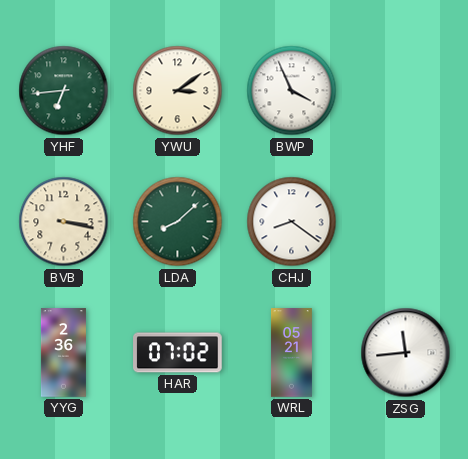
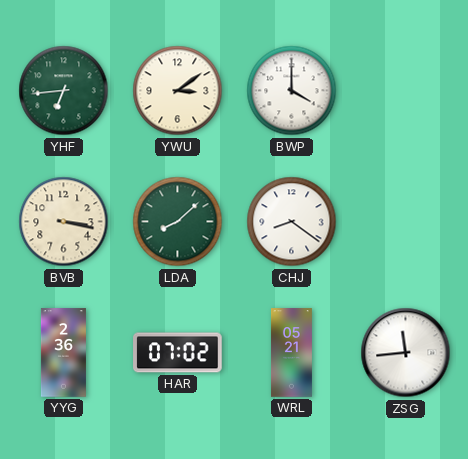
BWP: 3:56 -> 4:00 (292, 91)
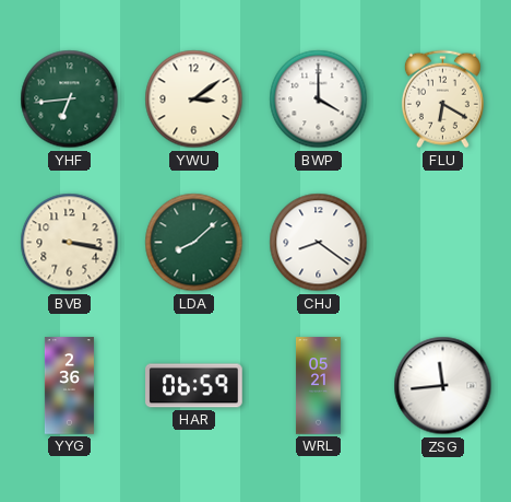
FLU: none -> 6:20 (442, 100)
HAR: 07:02 -> 06:59 (194, 386)
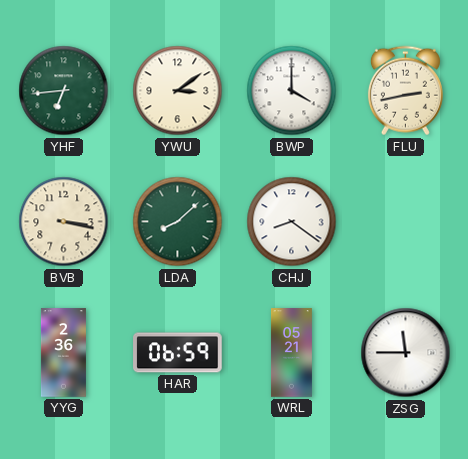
FLU: 6:20 -> 2:43 (405, 91)
ZSG: 11:44 -> 11:45 (406, 353)
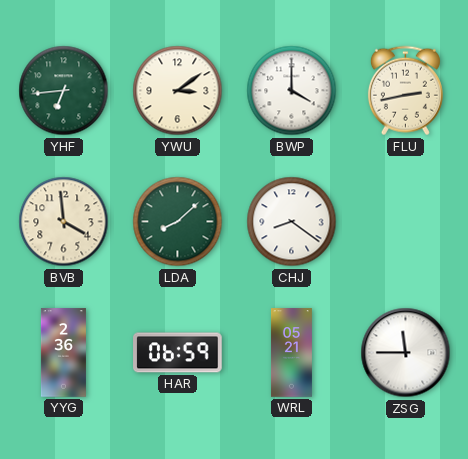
BVB: 3:17 -> 3:59 (64, 222)
